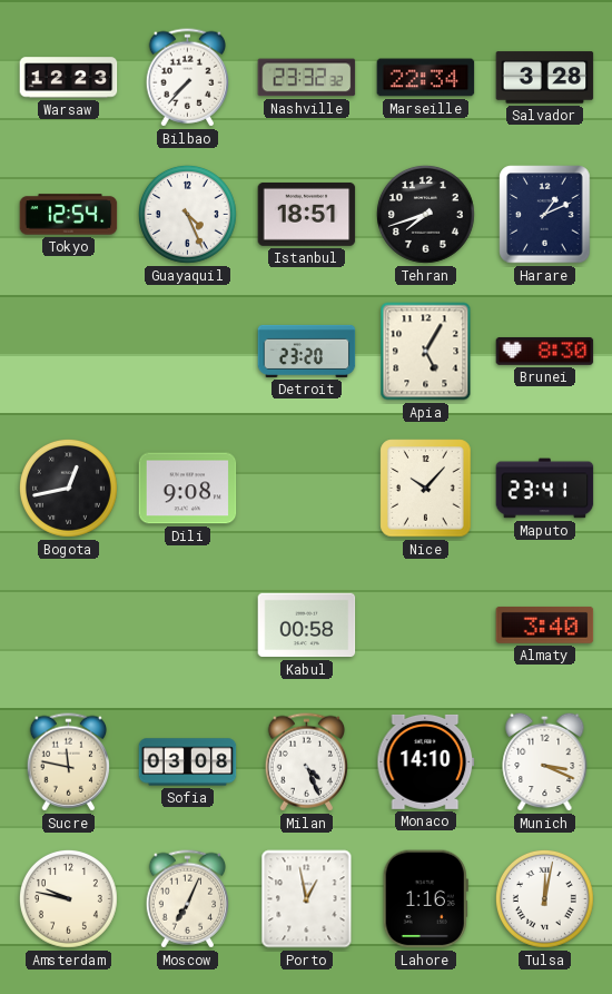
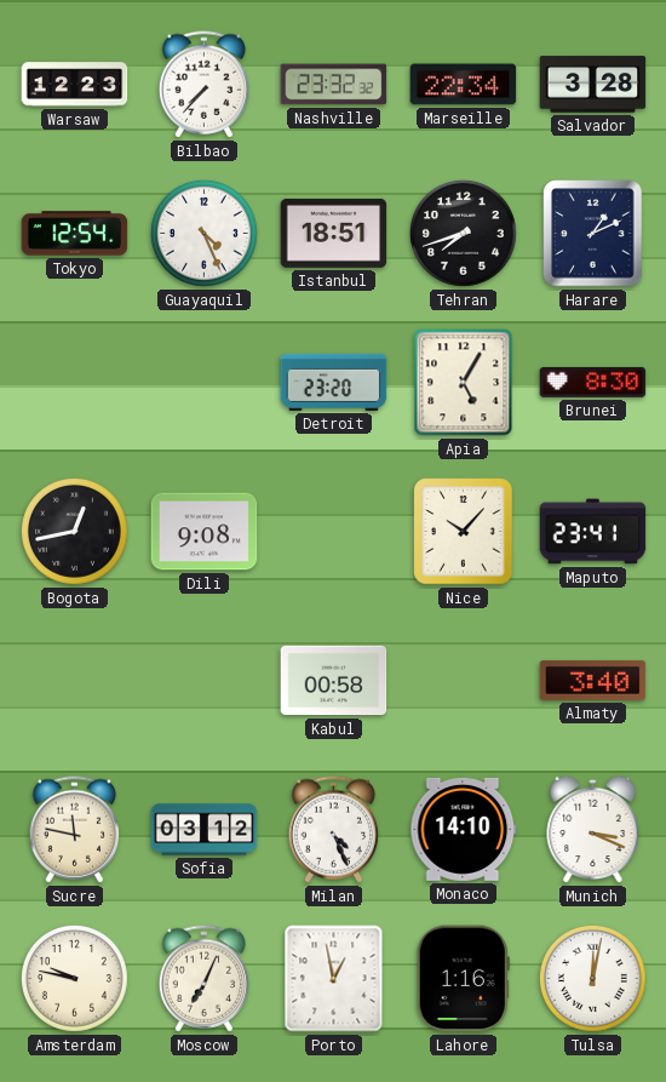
Sofia: 03:08 -> 03:12 (205, 830)
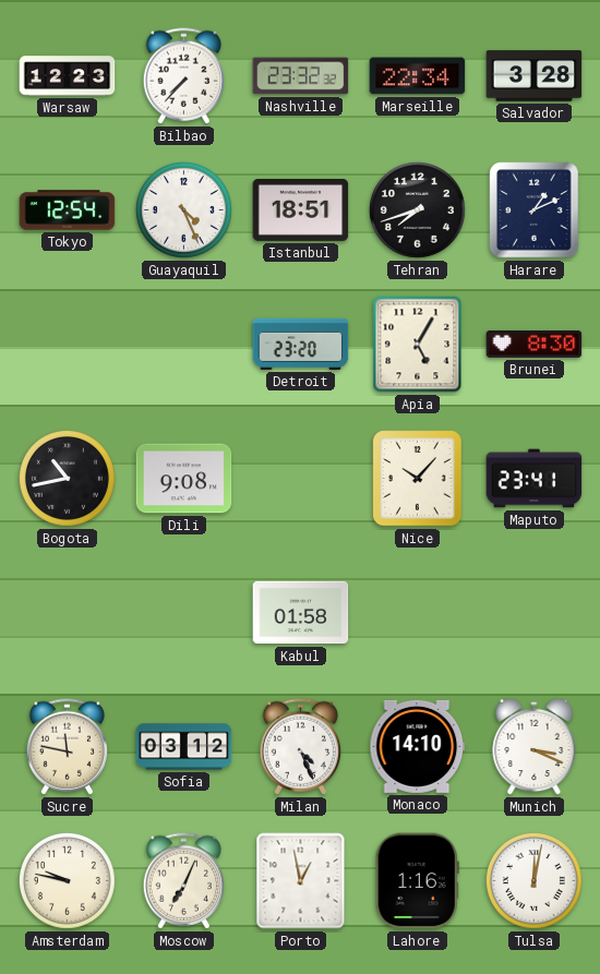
Bogota: 12:43 -> 10:43 (67, 478)
Kabul: 00:58 -> 01:58 (301, 613)
Almaty: 3:40 -> none (593, 680)
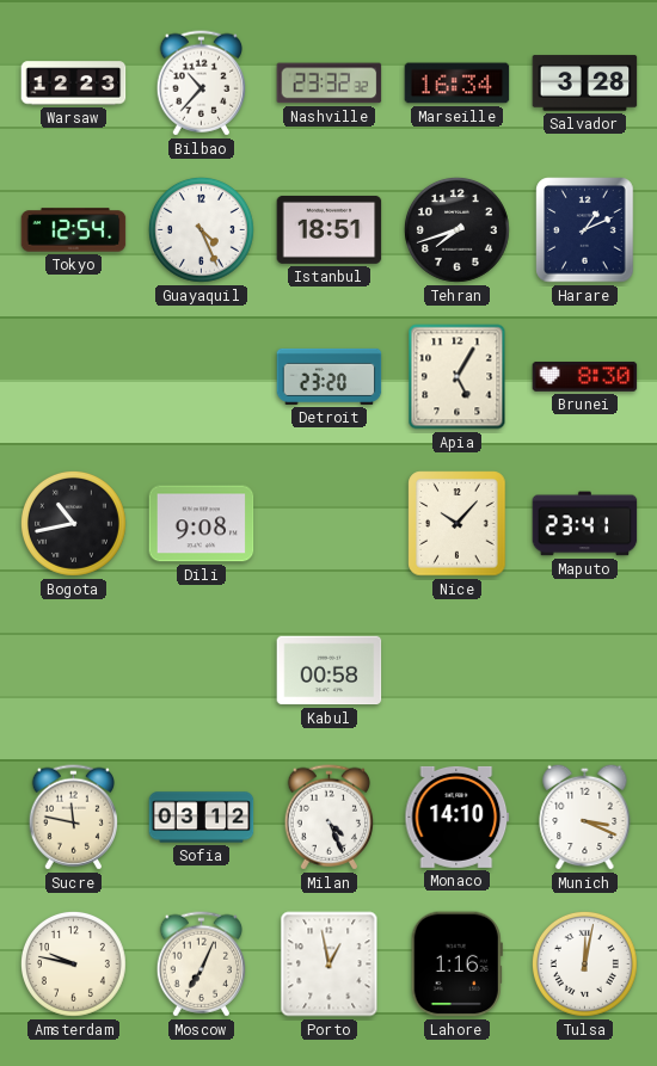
Bilbao: 7:37 -> 10:37 (201, 84)
Marseille: 22:34 -> 16:34 (458, 84)
Kabul: 01:58 -> 00:58 (330, 671)
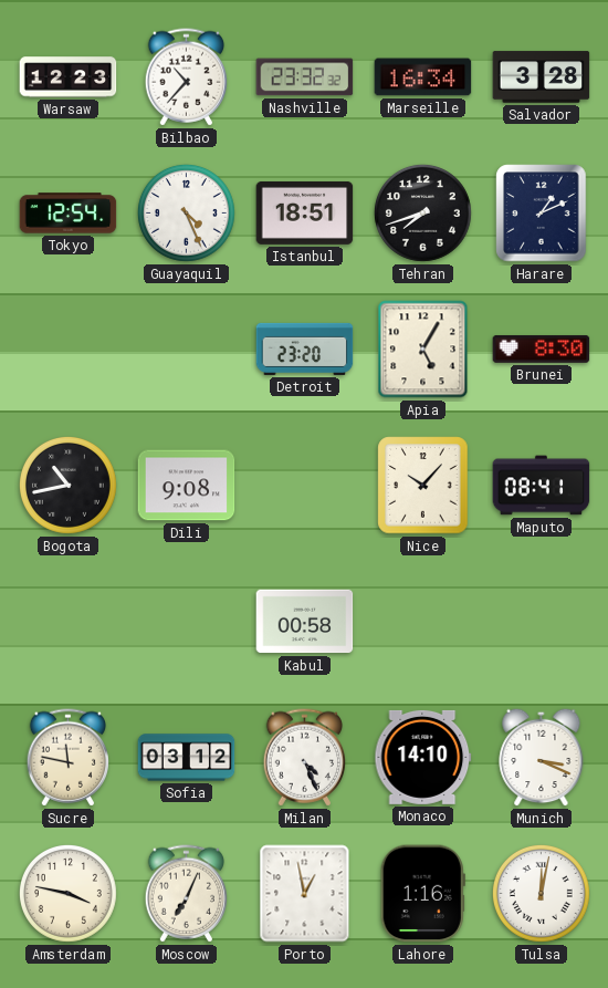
Maputo: 23:41 -> 08:41 (542, 486)
Amsterdam: 9:47 -> 3:47 (67, 893)
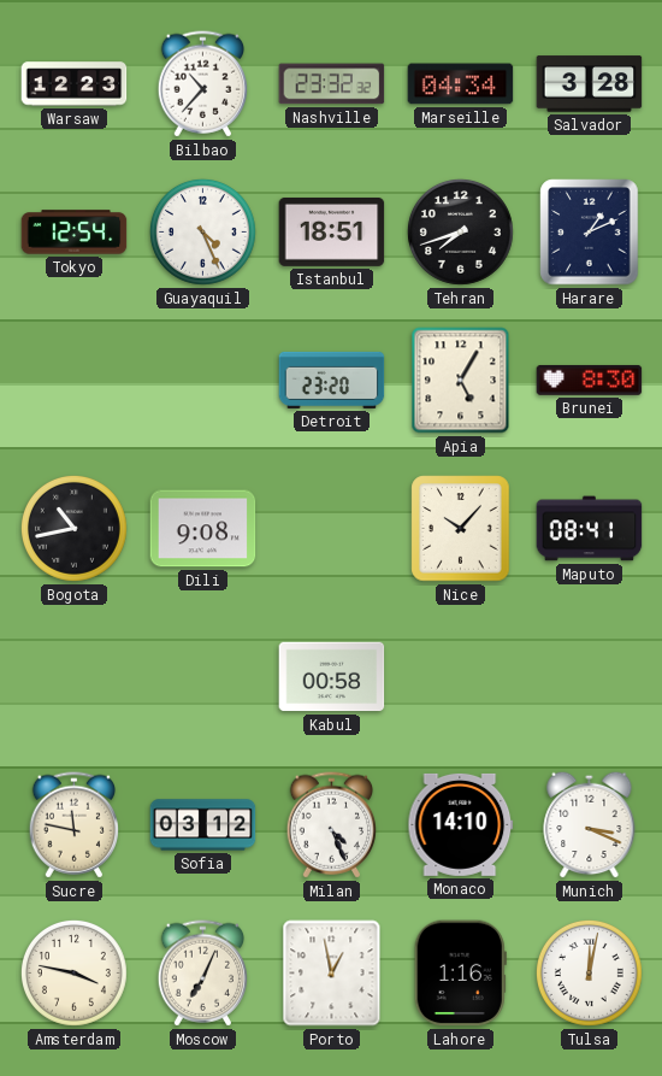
Marseille: 16:34 -> 04:34 (461, 84)
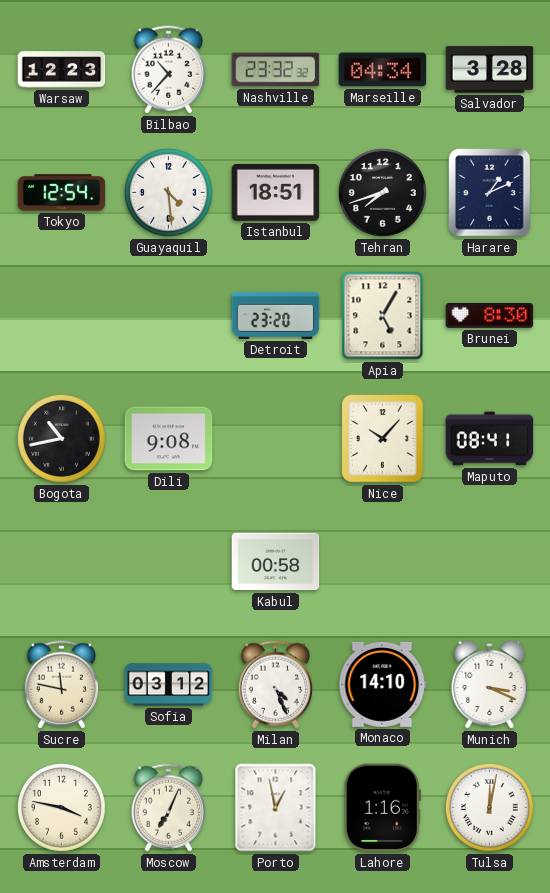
Guayaquil: 4:26 -> 4:29 (168, 192)
